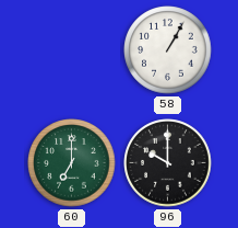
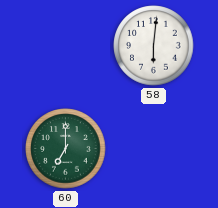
58: 1:05 -> 6:01 (154, 46)
96: 10:00 -> none (168, 163)
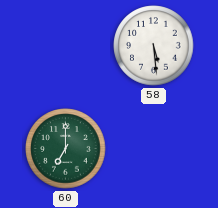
58: 6:01 -> 5:29 (154, 46)
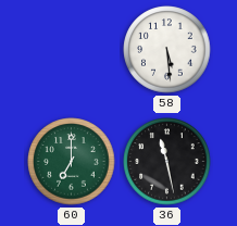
36: none -> 11:28 (167, 162)
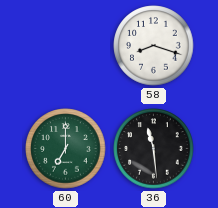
58: 5:29 -> 8:18 (154, 46)
36: 11:28 -> 11:29 (154, 149)
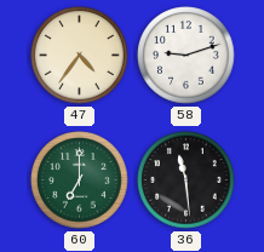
47: none -> 4:36 (80, 56)
58: 8:18 -> 9:12 (186, 56)
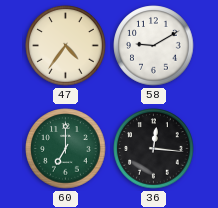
58: 9:12 -> 9:10 (154, 46)
36: 11:29 -> 12:16 (154, 149)
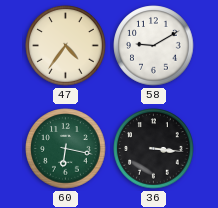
60: 7:00 -> 6:17 (66, 149)
36: 12:16 -> 3:16 (154, 149)
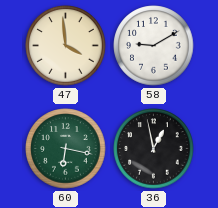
47: 4:36 -> 3:59 (66, 46)
36: 3:16 -> 12:58 (154, 149)
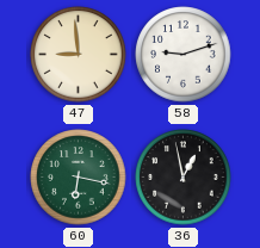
47: 3:59 -> 8:59 (79, 55)
58: 9:10 -> 9:12 (184, 55)
